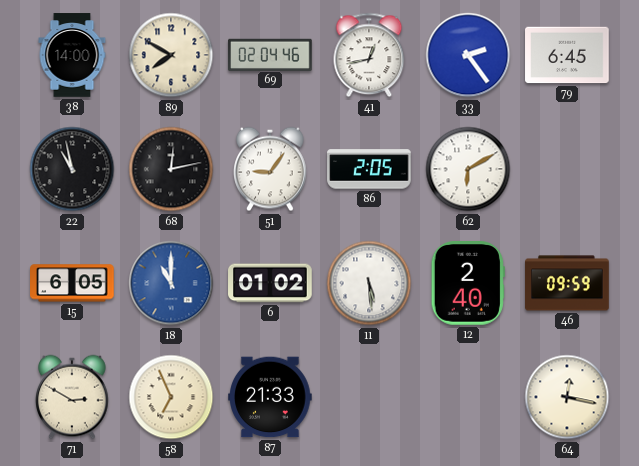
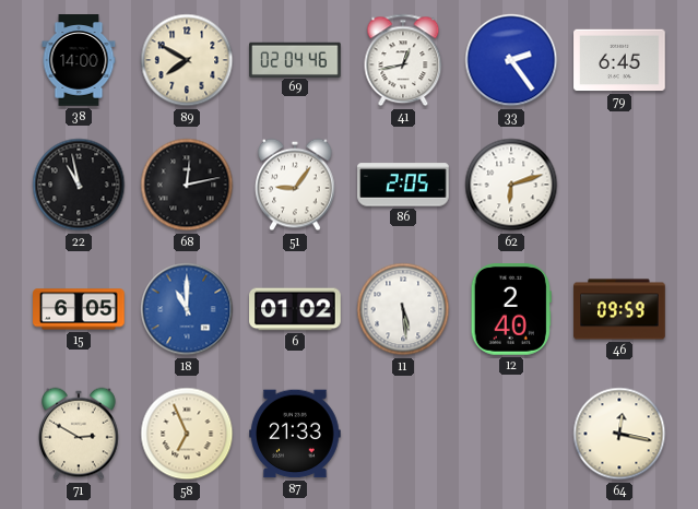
62: 6:10 -> 6:12 (511, 185)
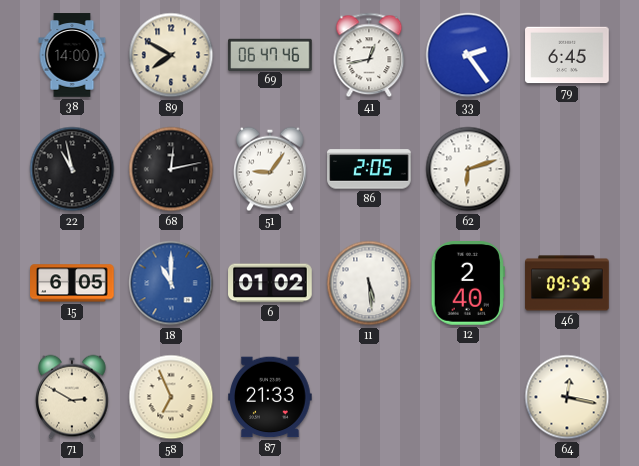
69: 02:04 -> 06:47 (270, 54)
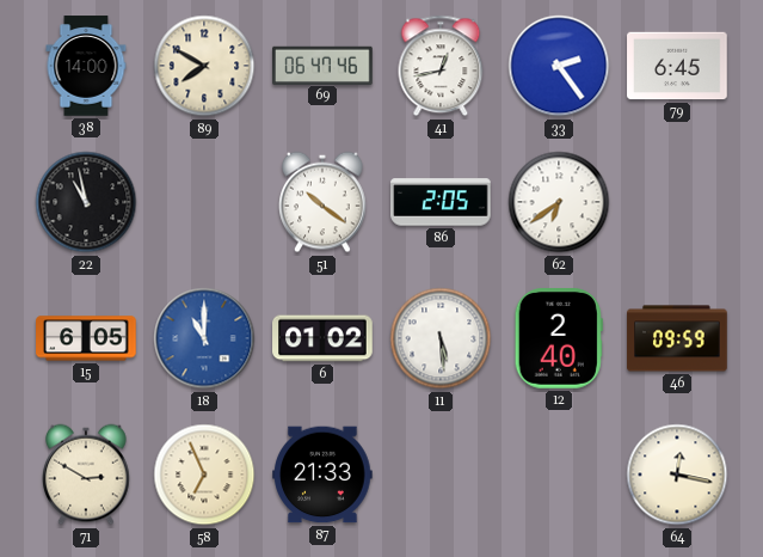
68: 12:13 -> none (171, 169)
51: 9:06 -> 10:21 (324, 202)
62: 6:12 -> 6:39 (559, 202)
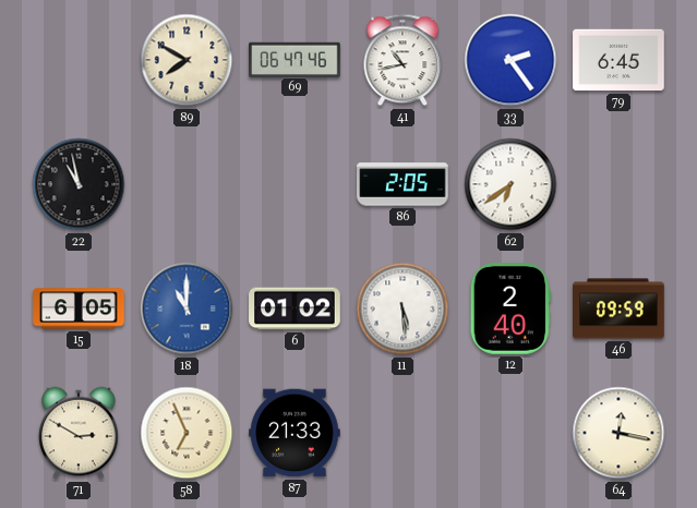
38: 14:00 -> none (86, 66)
41: 12:43 -> 10:43 (402, 60)
51: 10:21 -> none (324, 202)
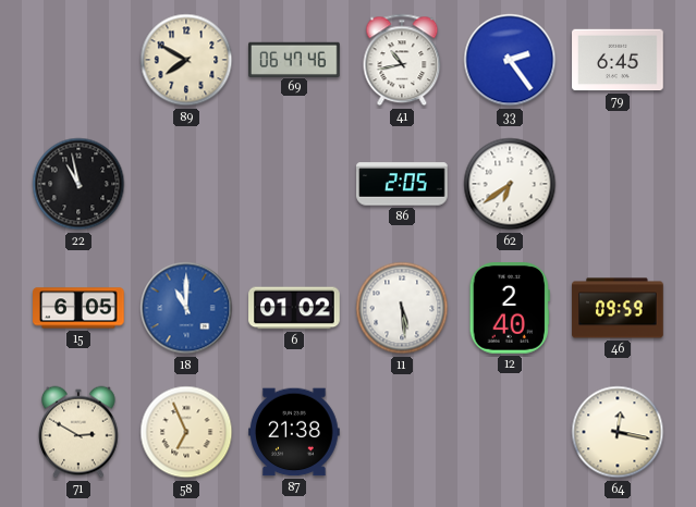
87: 21:33 -> 21:38 (294, 432)
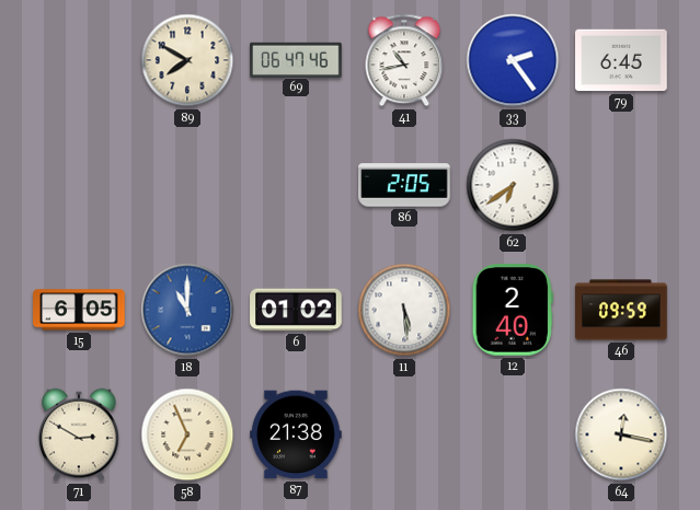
22: 10:58 -> none (78, 184)
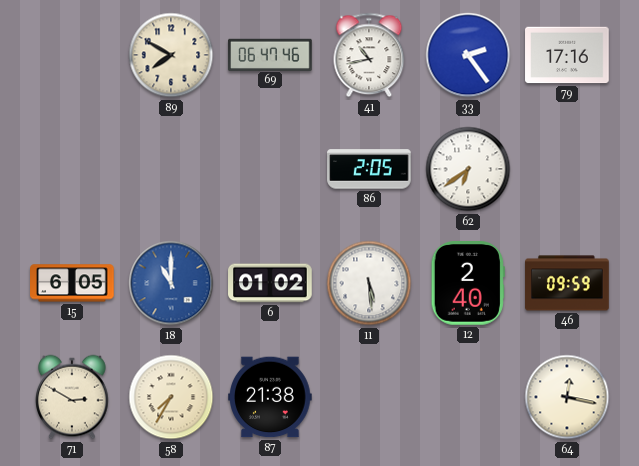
79: 6:45 -> 17:16 (567, 55)
58: 6:56 -> 7:35 (171, 397)
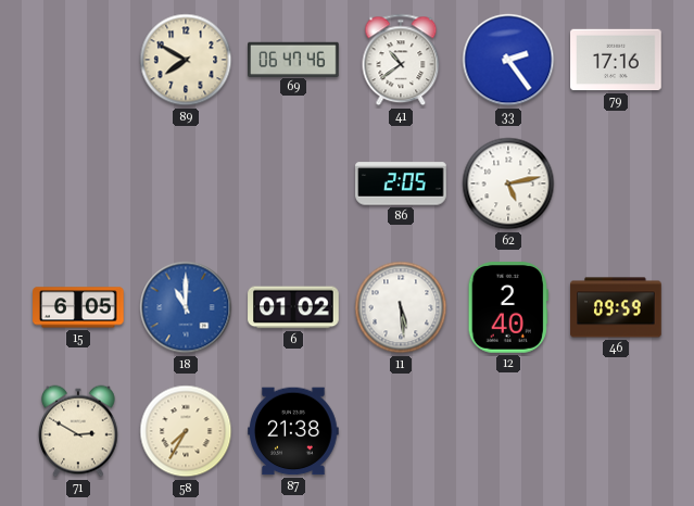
41: 10:43 -> 10:39 (401, 60)
62: 6:39 -> 5:13 (508, 184)
64: 12:17 -> none (567, 397)
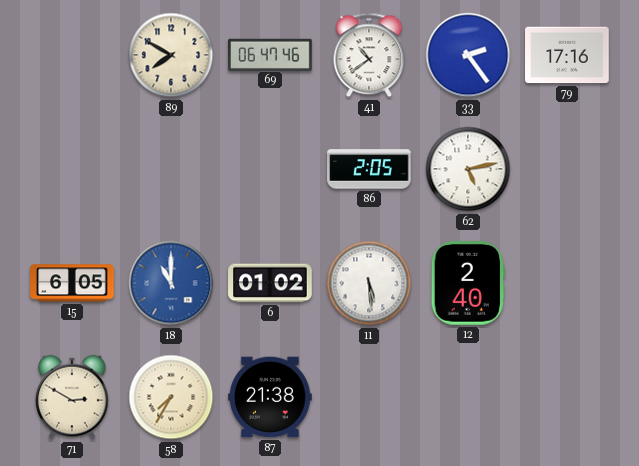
46: 09:59 -> none (616, 307)
